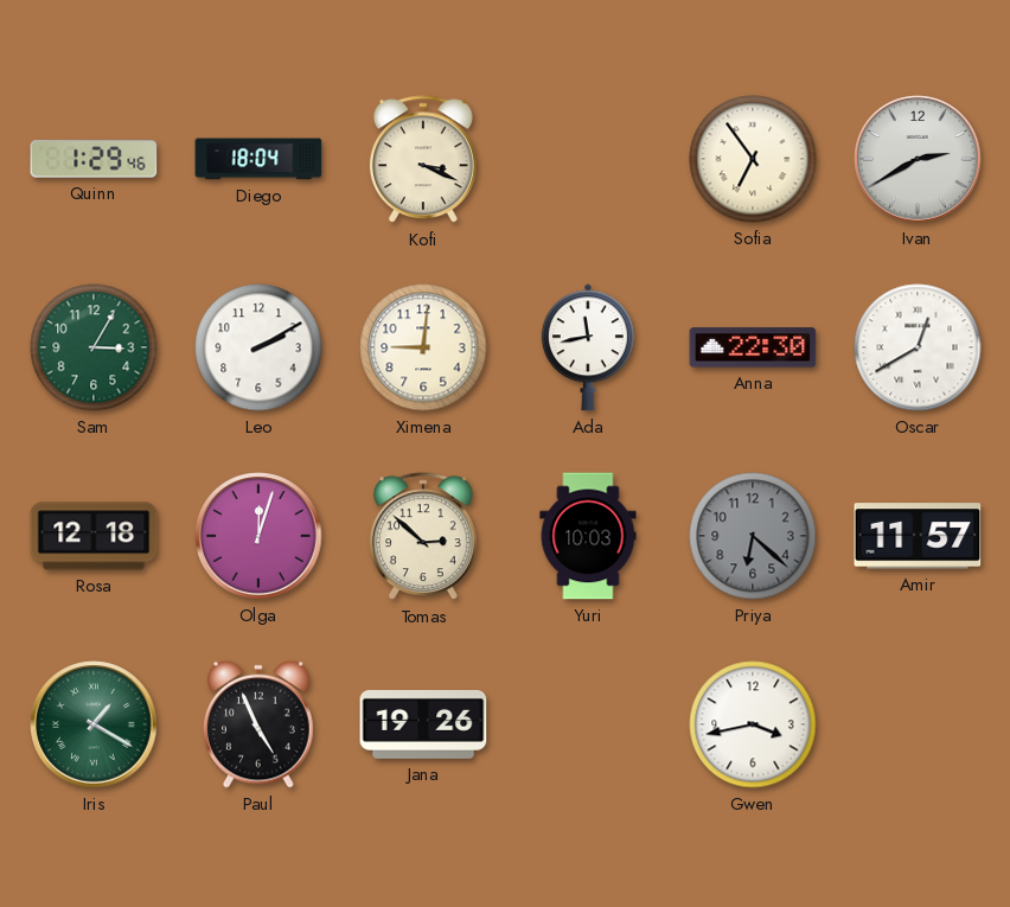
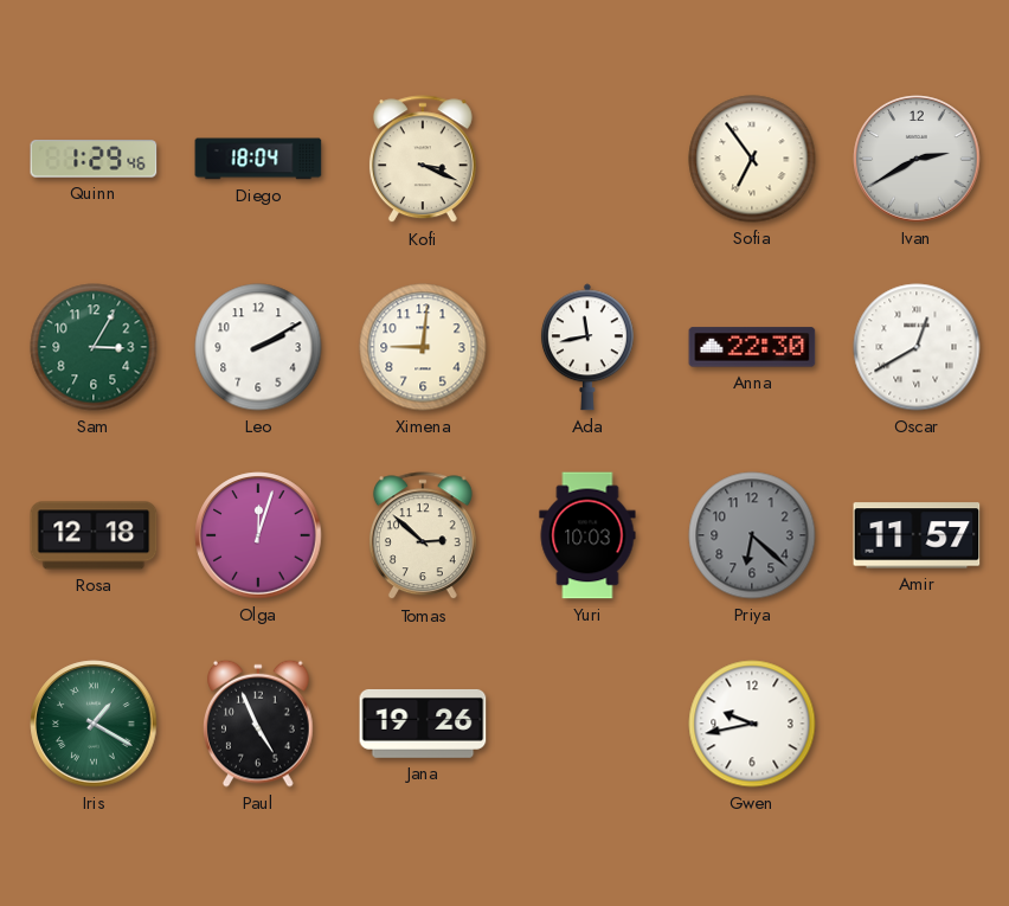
Gwen: 3:43 -> 9:43 (752, 724)
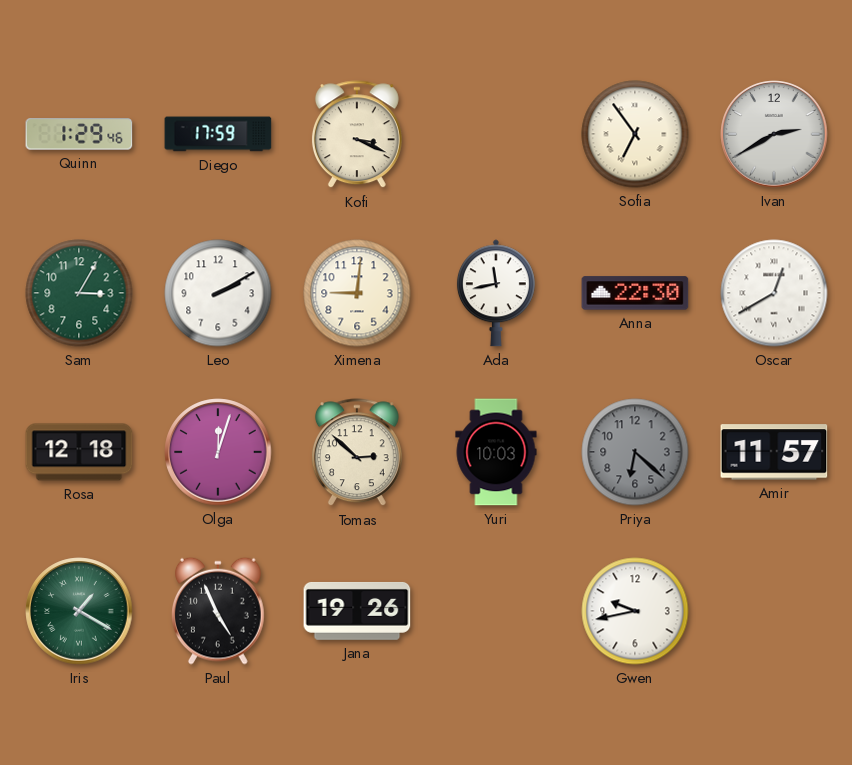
Diego: 18:04 -> 17:59 (218, 134)
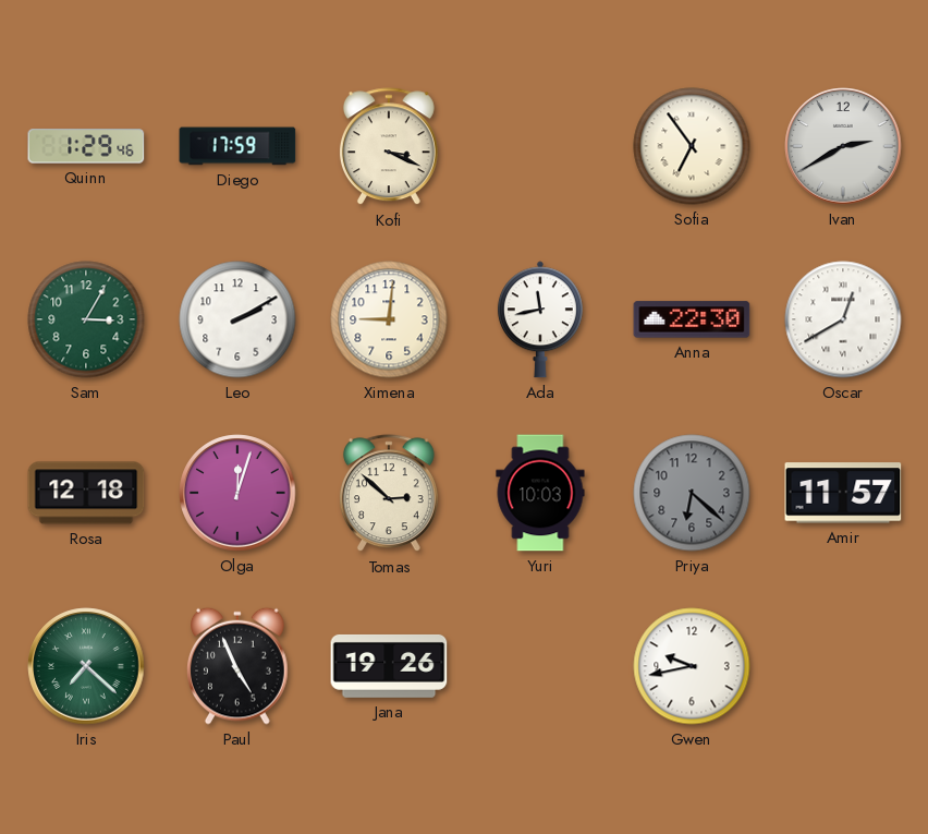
Iris: 1:20 -> 7:22 (86, 666)
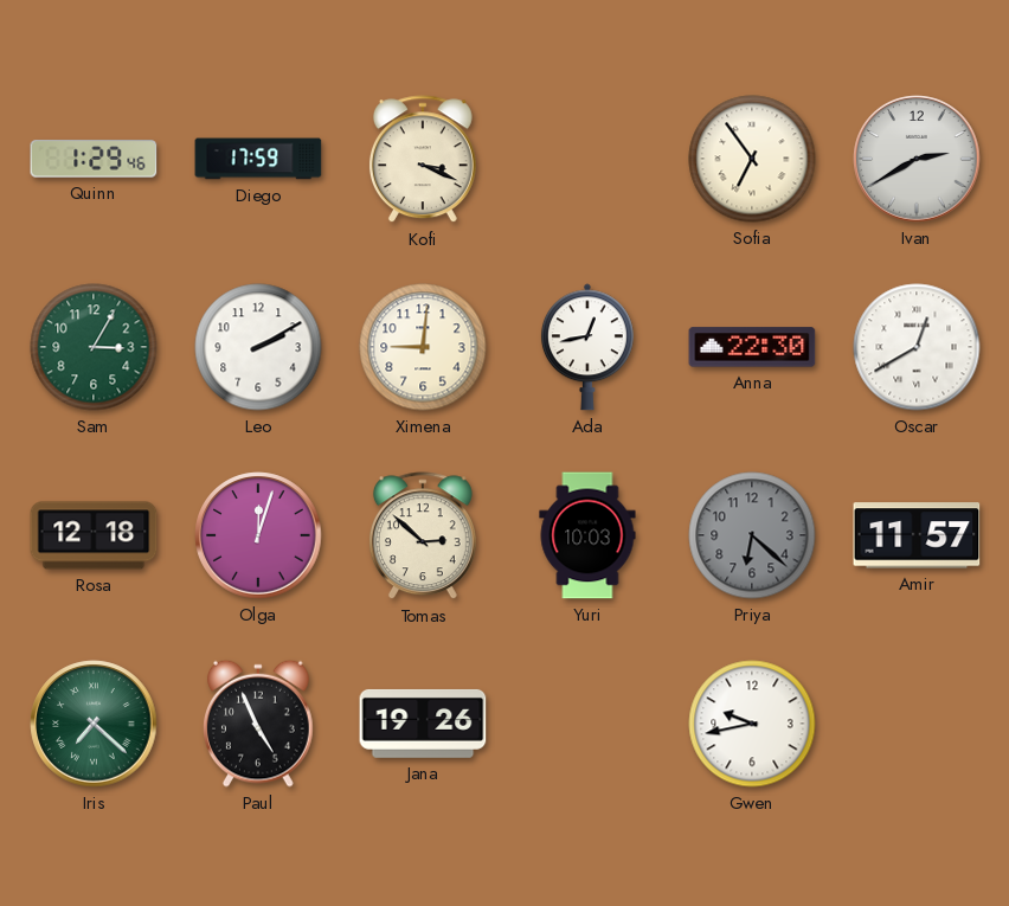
Ada: 11:43 -> 12:43 (587, 347)
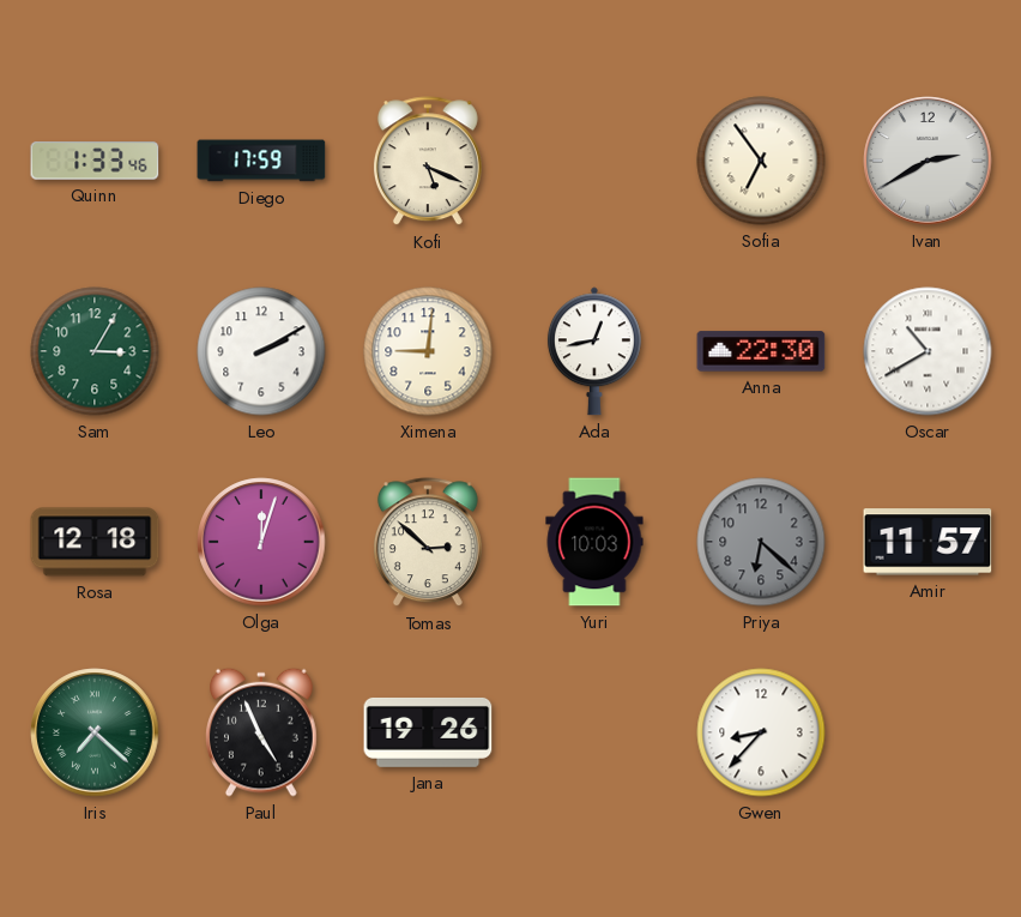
Quinn: 1:29 -> 1:33 (95, 161)
Kofi: 3:19 -> 5:19 (428, 162)
Oscar: 12:40 -> 10:40 (928, 351)
Gwen: 9:43 -> 8:37 (761, 732)
